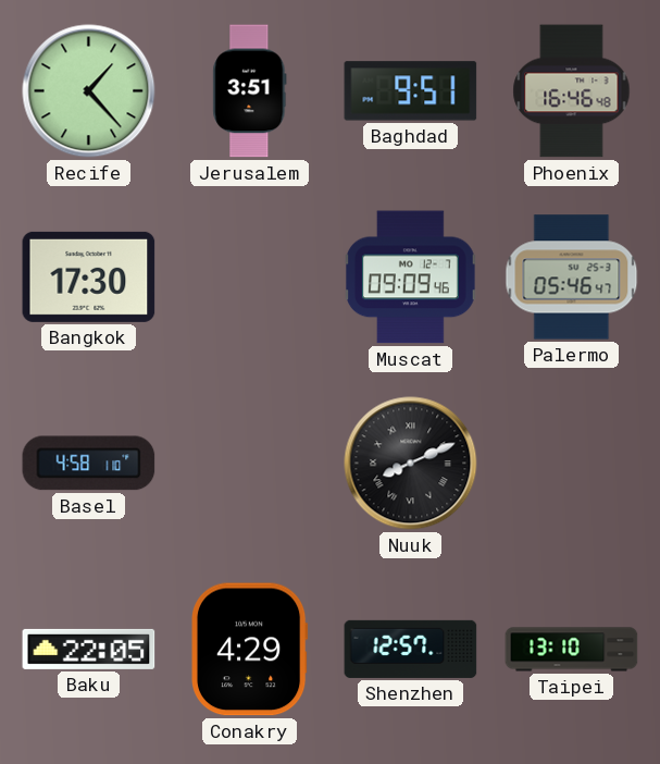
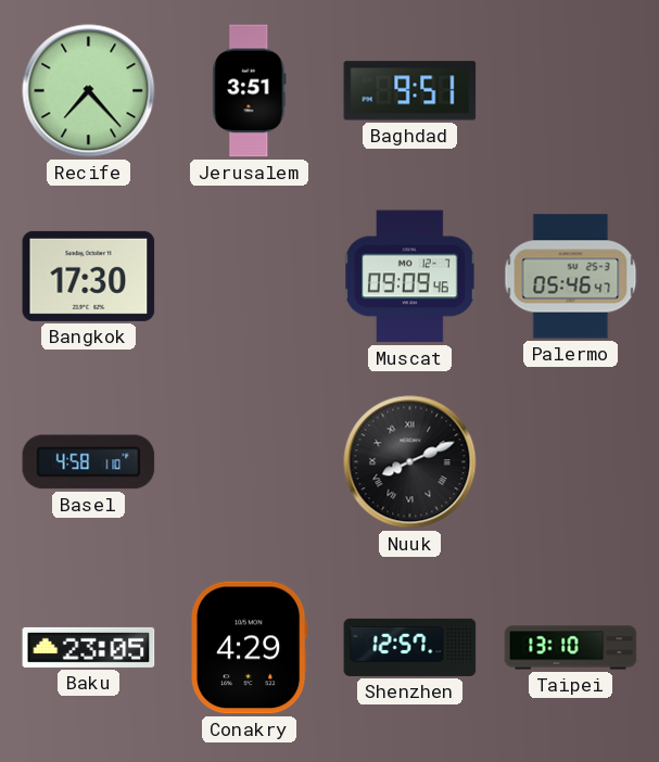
Recife: 1:23 -> 7:23 (89, 91)
Phoenix: 16:46 -> none (572, 91)
Baku: 22:05 -> 23:05 (89, 647)
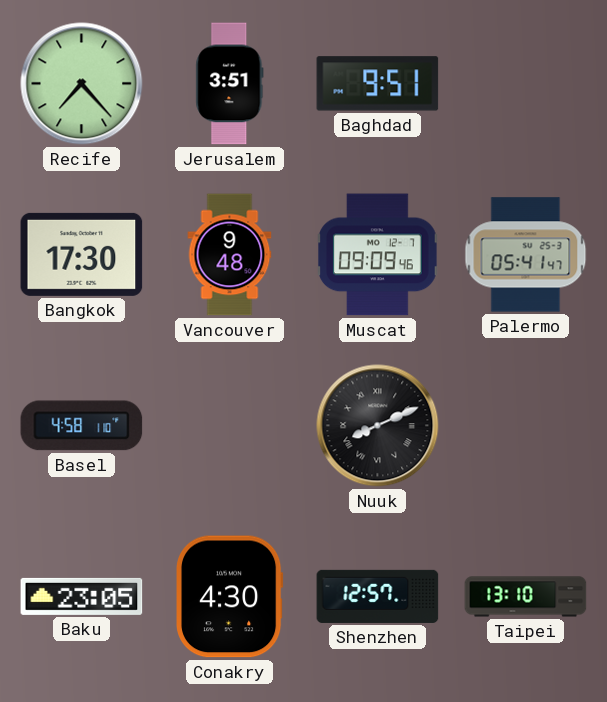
Vancouver: none -> 9:48 (230, 255)
Palermo: 05:46 -> 05:41 (526, 255)
Conakry: 4:29 -> 4:30 (230, 597)
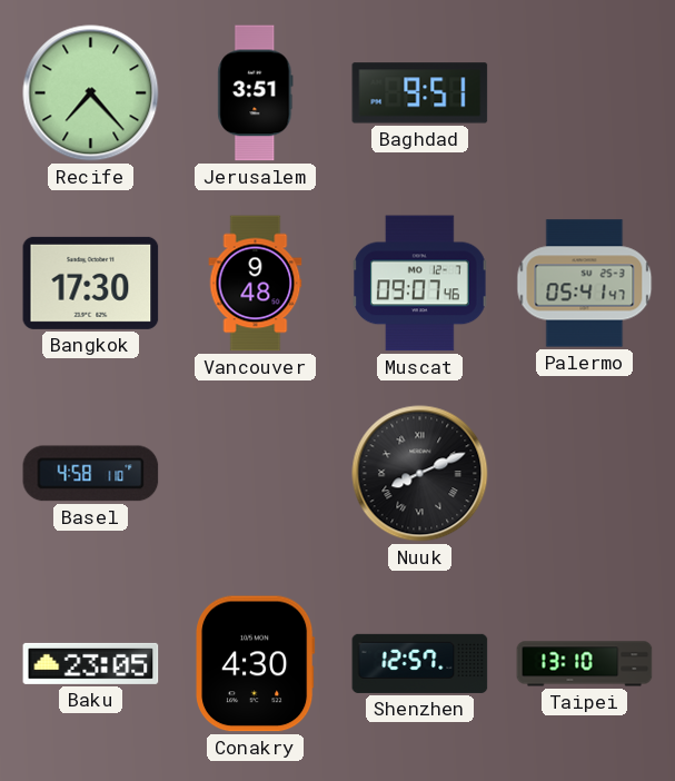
Muscat: 09:09 -> 09:07 (420, 284)
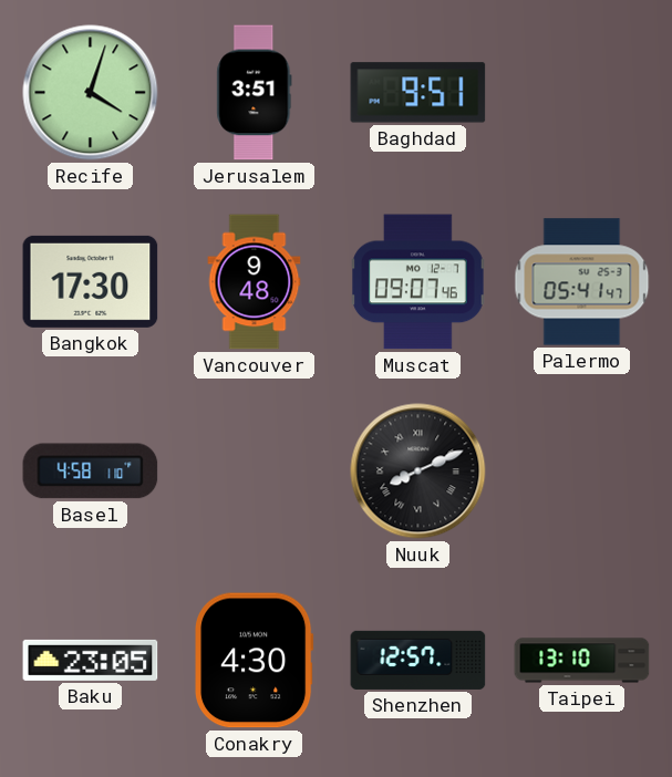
Recife: 7:23 -> 4:03 (91, 93)
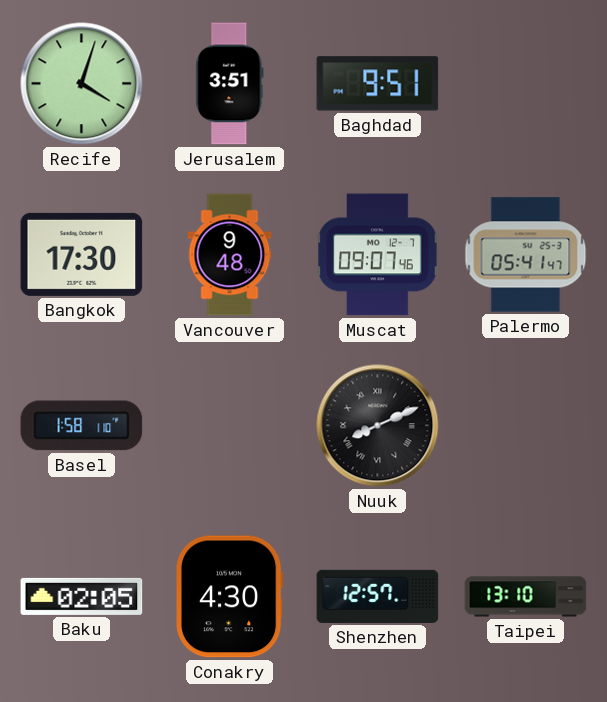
Basel: 4:58 -> 1:58 (82, 426)
Baku: 23:05 -> 02:05 (82, 596)
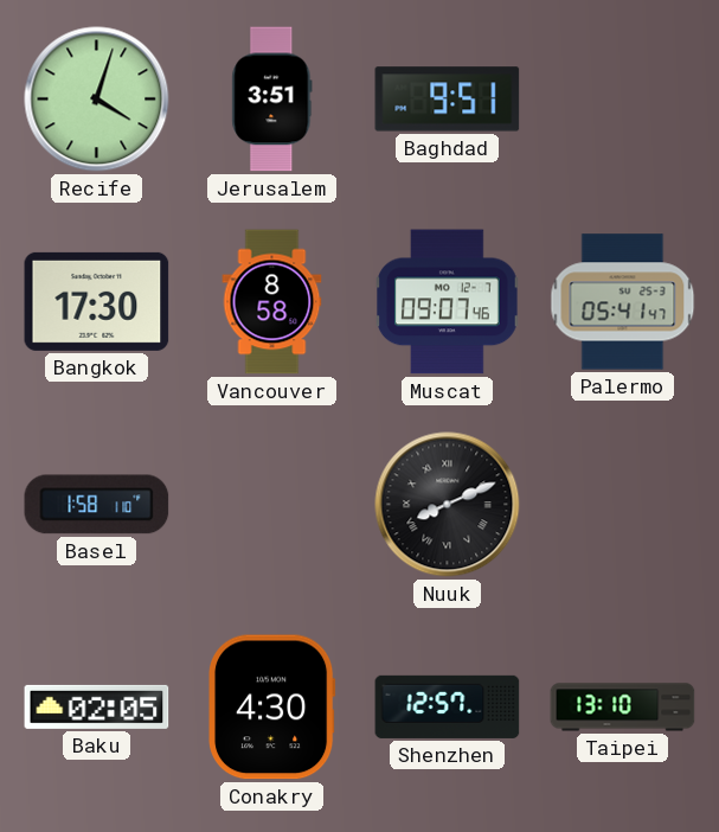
Vancouver: 9:48 -> 8:58 (272, 302)
